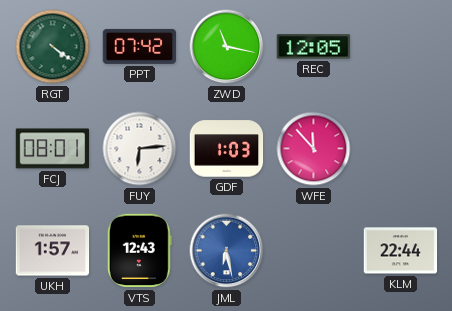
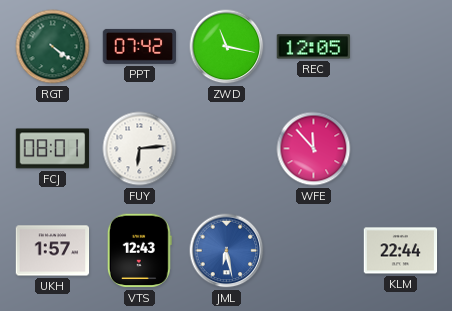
GDF: 1:03 -> none (227, 149)
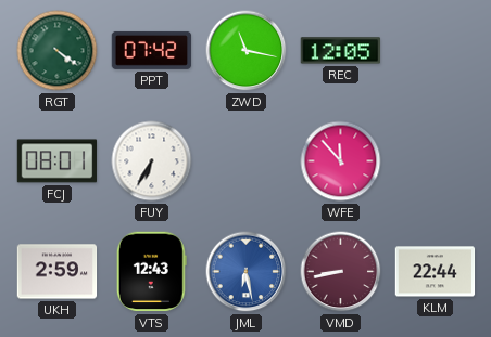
FUY: 6:14 -> 6:35 (152, 161)
UKH: 1:57 -> 2:59 (58, 272)
VMD: none -> 8:43 (341, 272)
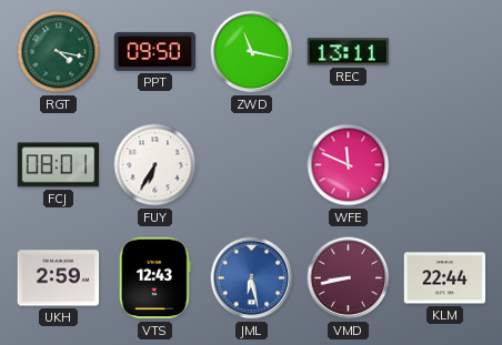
RGT: 4:21 -> 4:17 (59, 52)
PPT: 07:42 -> 09:50 (155, 51)
REC: 12:05 -> 13:11 (349, 52)
WFE: 11:53 -> 11:49 (349, 165)
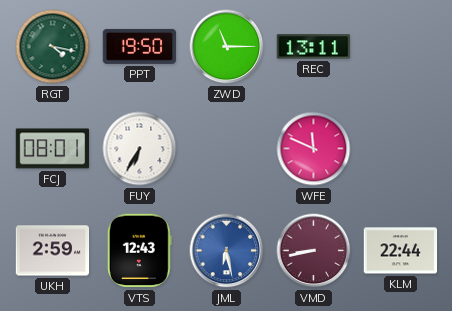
PPT: 09:50 -> 19:50 (140, 46)
ZWD: 11:17 -> 11:15 (227, 47)
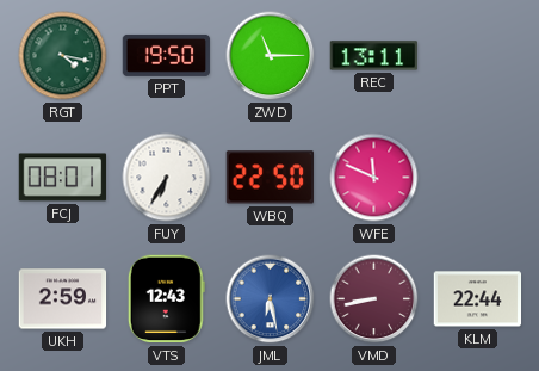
WBQ: none -> 22:50 (269, 178)
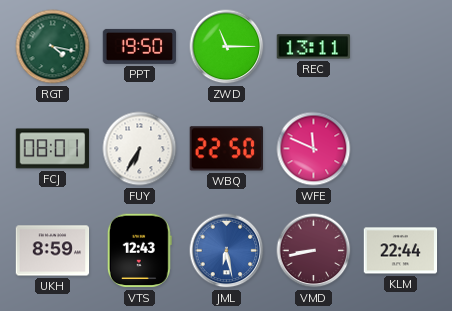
UKH: 2:59 -> 8:59 (53, 251)
